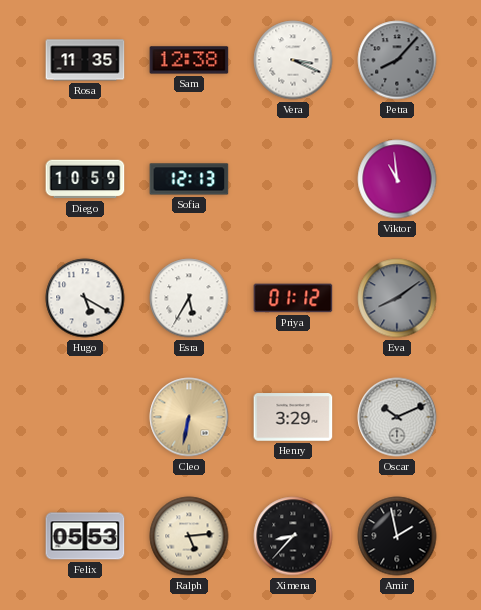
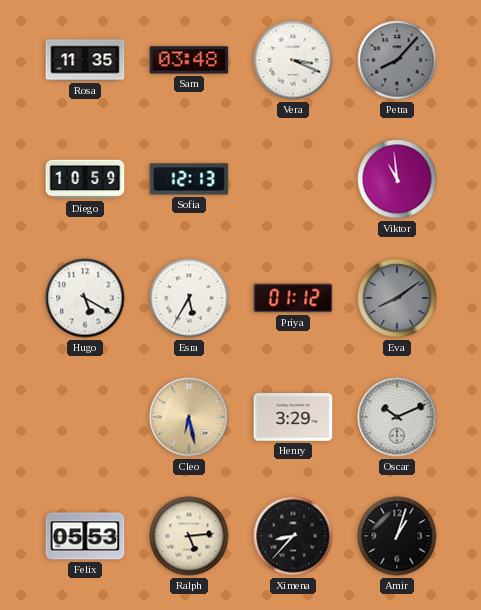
Sam: 12:38 -> 03:48 (189, 60)
Cleo: 6:32 -> 6:28 (189, 417)
Amir: 1:58 -> 1:03 (397, 536)
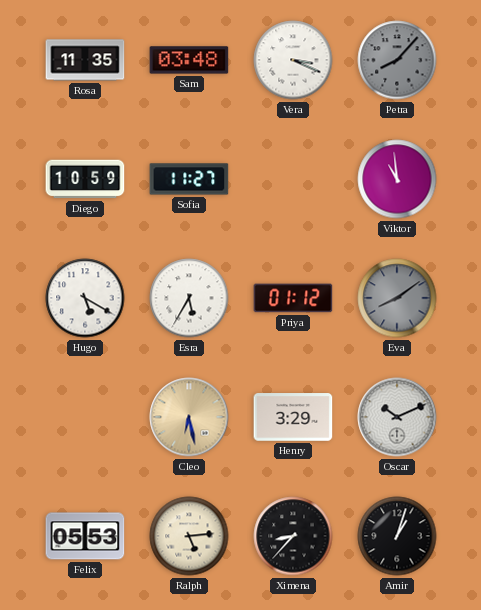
Sofia: 12:13 -> 11:27 (189, 179)
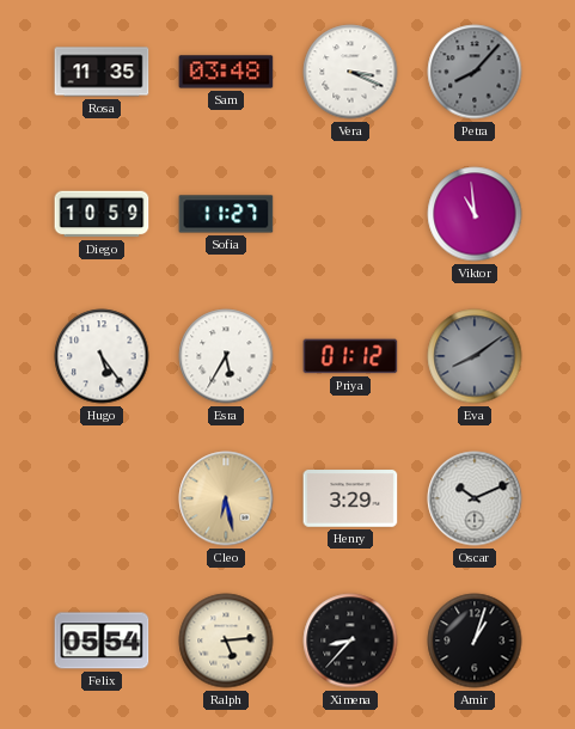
Hugo: 5:20 -> 5:24 (102, 356)
Felix: 05:53 -> 05:54 (102, 641)
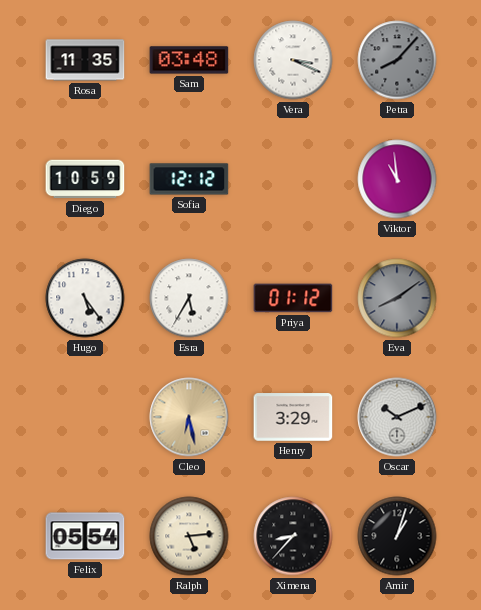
Sofia: 11:27 -> 12:12 (189, 179)
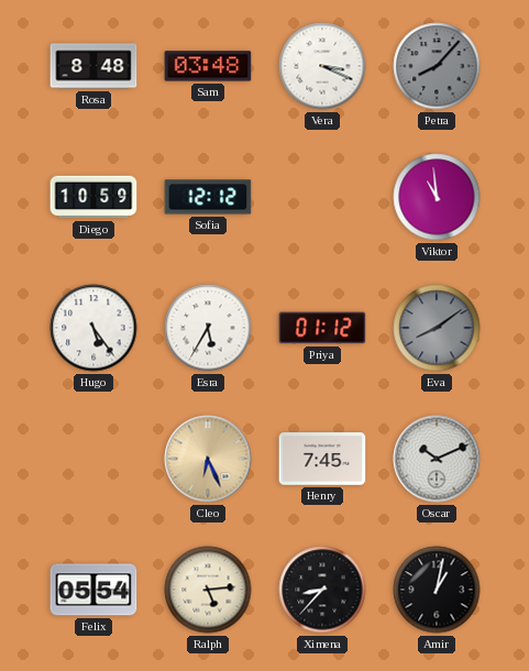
Rosa: 11:35 -> 8:48 (93, 66)
Cleo: 6:28 -> 6:26 (208, 459)
Henry: 3:29 -> 7:45 (322, 459)
Amir: 1:03 -> 1:02 (437, 590)
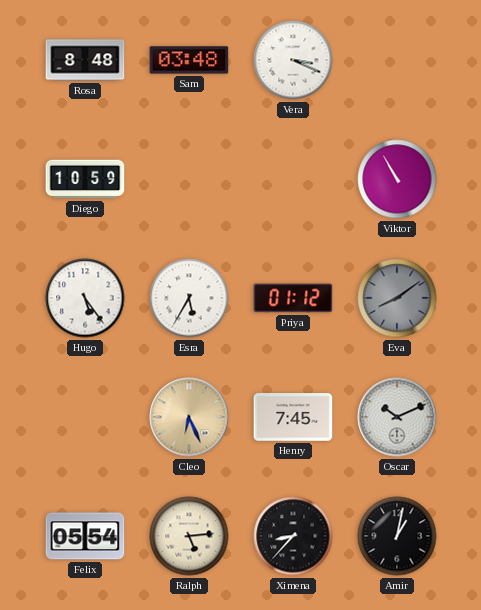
Petra: 8:07 -> none (437, 66)
Sofia: 12:12 -> none (208, 197)
Viktor: 10:59 -> 10:55 (397, 179)
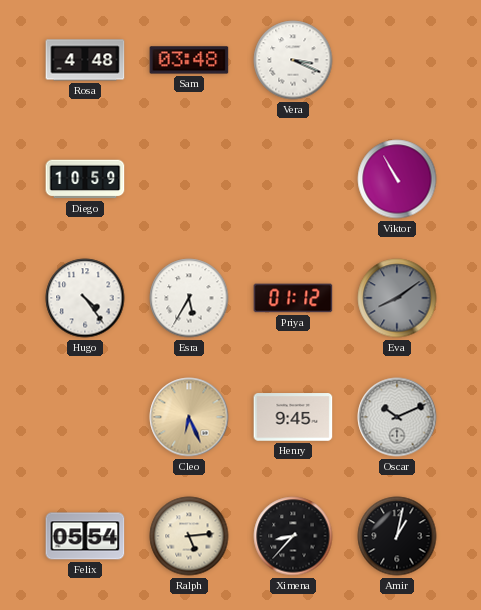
Rosa: 8:48 -> 4:48 (85, 60)
Hugo: 5:24 -> 4:24 (85, 298)
Henry: 7:45 -> 9:45 (293, 417)
